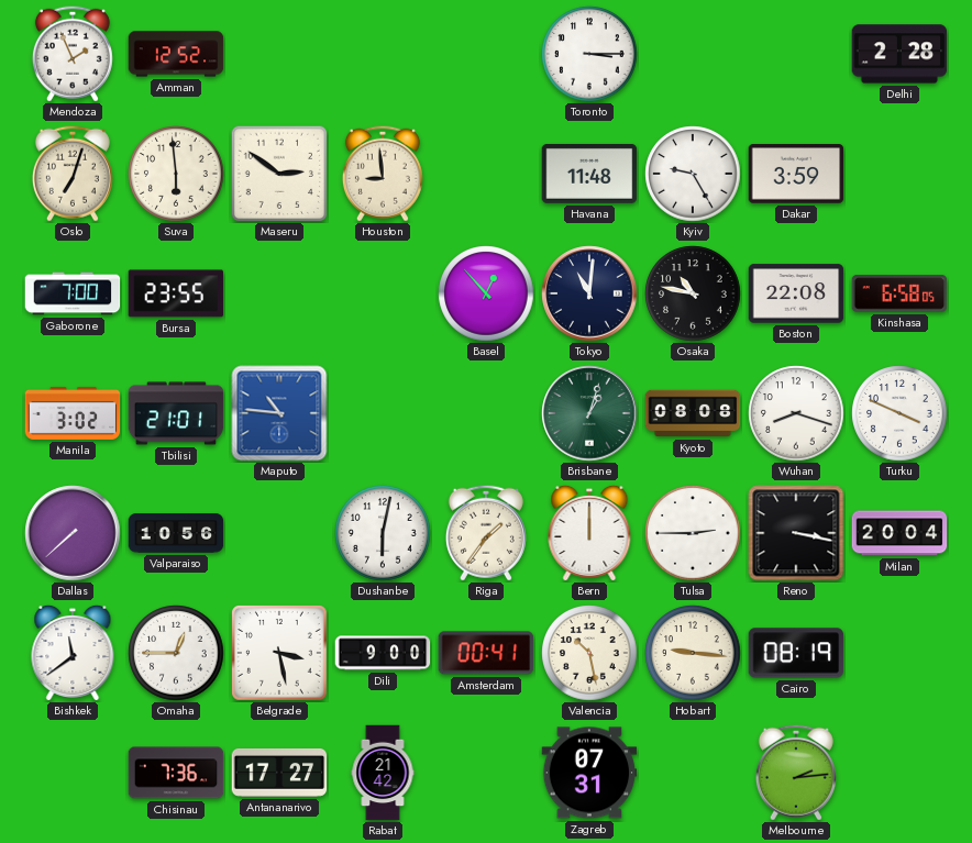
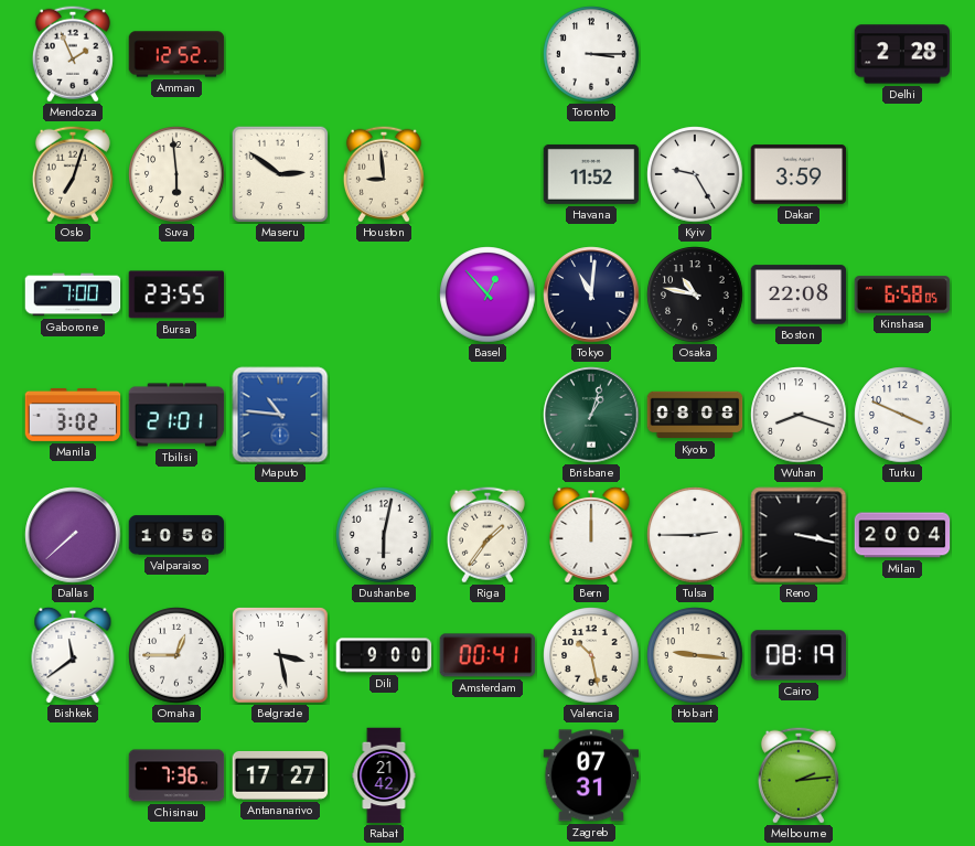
Havana: 11:48 -> 11:52 (591, 174)
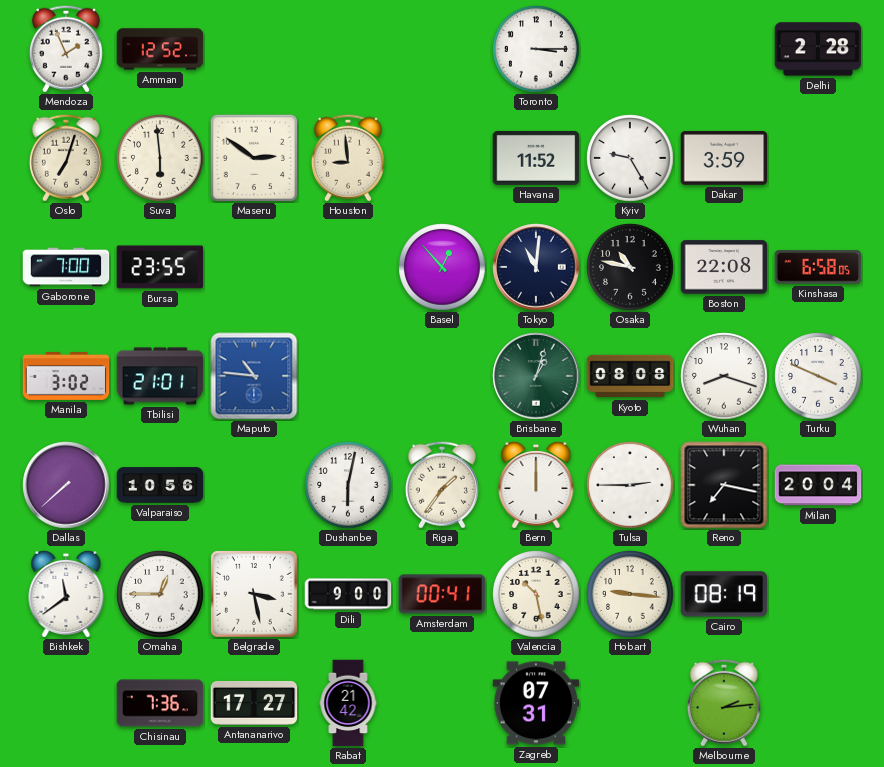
Reno: 3:17 -> 7:17 (724, 485)
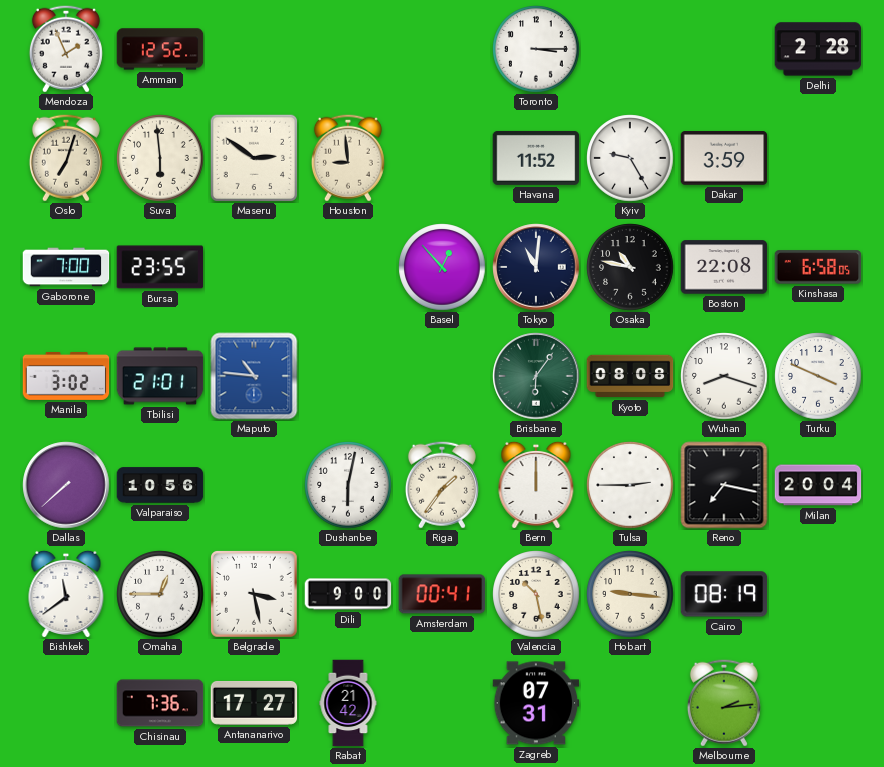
Brisbane: 1:03 -> 6:06 (536, 376)
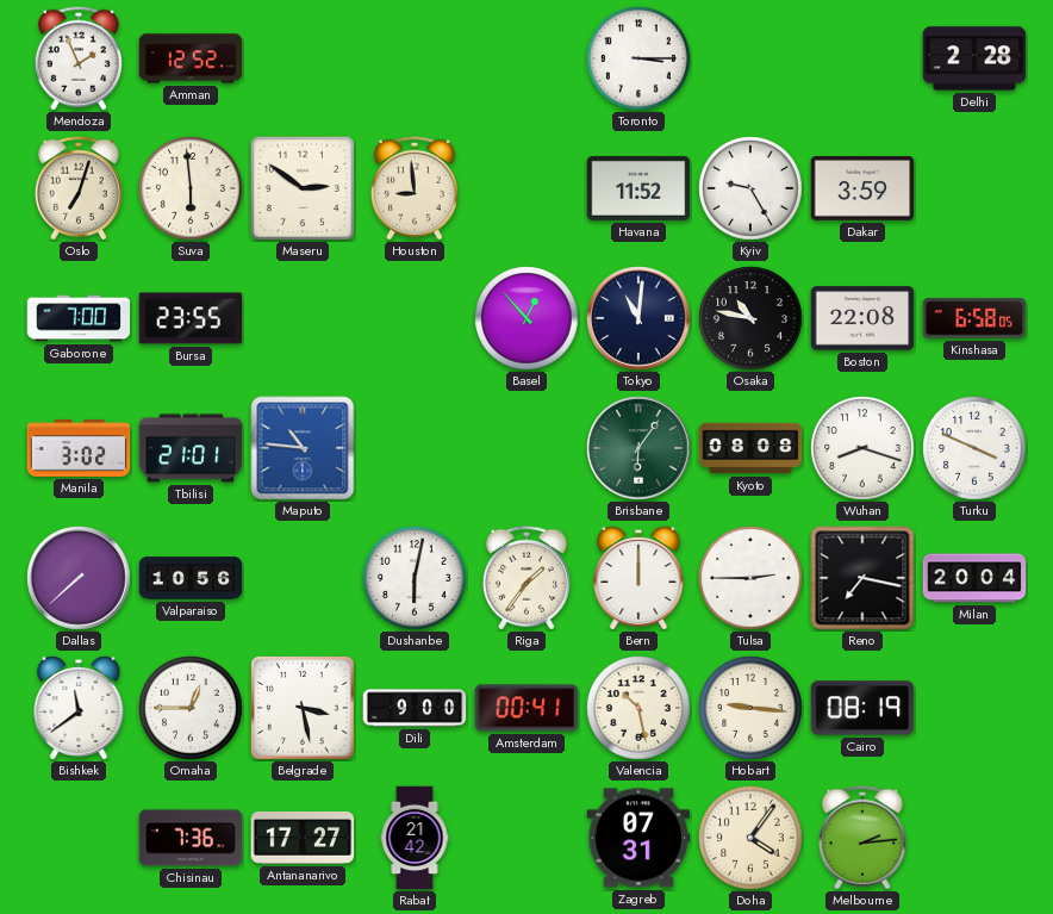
Doha: none -> 4:06 (750, 838)
